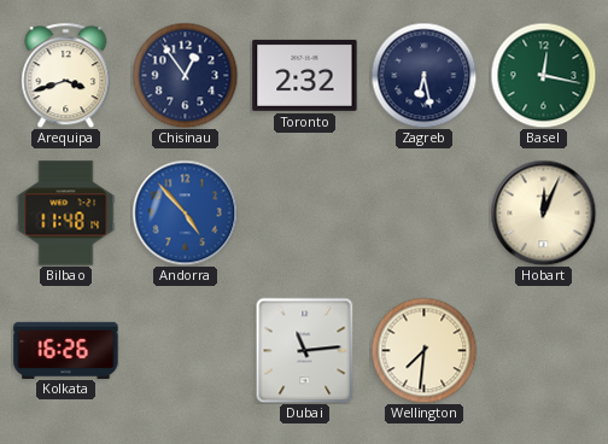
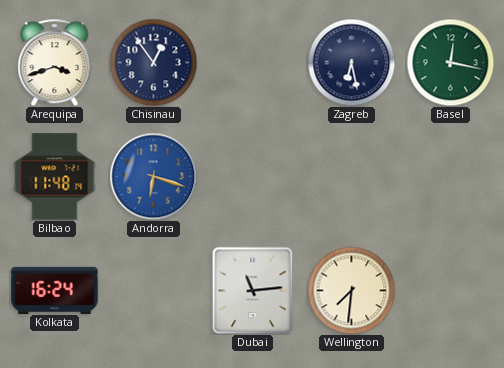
Toronto: 2:32 -> none (305, 75)
Andorra: 4:53 -> 6:18 (153, 176)
Hobart: 12:04 -> none (543, 212)
Kolkata: 16:26 -> 16:24 (55, 290)
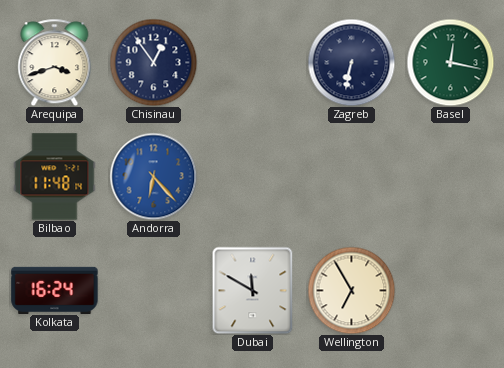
Zagreb: 6:28 -> 6:32 (351, 62)
Andorra: 6:18 -> 6:23 (153, 176)
Dubai: 11:14 -> 11:50 (253, 290)
Wellington: 7:31 -> 6:55 (351, 290)
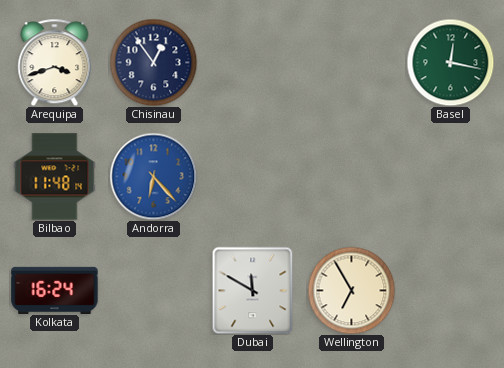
Zagreb: 6:32 -> none (351, 62)
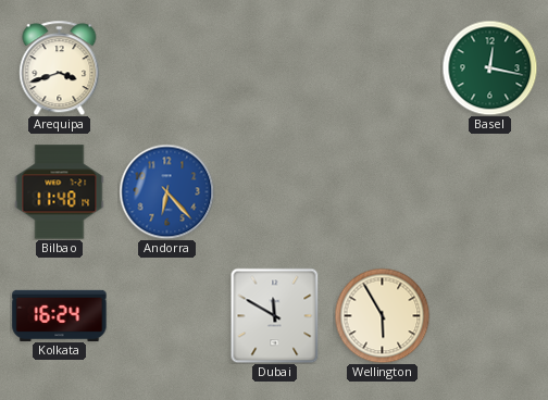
Chisinau: 12:54 -> none (153, 62)
Wellington: 6:55 -> 5:55 (382, 315)
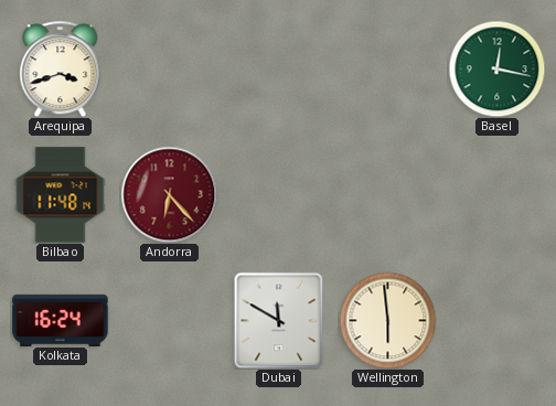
Andorra dial: blue -> burgundy (169, 194)
Wellington: 5:55 -> 5:59 (387, 320)
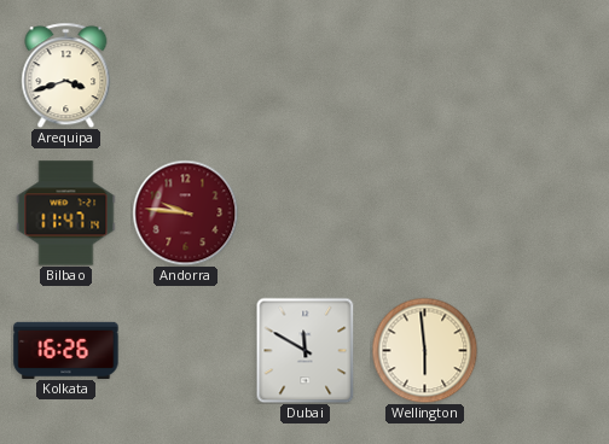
Basel: 12:17 -> none (496, 68)
Bilbao: 11:48 -> 11:47 (66, 214)
Andorra: 6:23 -> 9:46 (185, 212)
Kolkata: 16:24 -> 16:26 (66, 350)
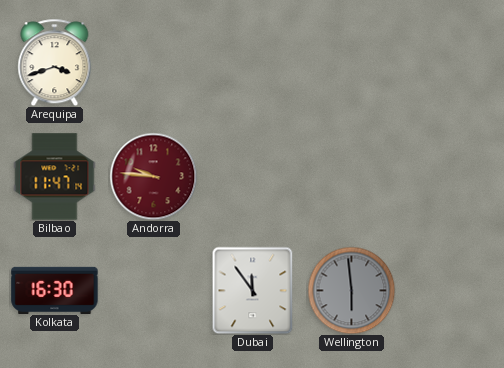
Kolkata: 16:26 -> 16:30 (55, 290)
Dubai: 11:50 -> 11:54 (253, 290)
Wellington dial: cream -> grey (351, 290)
